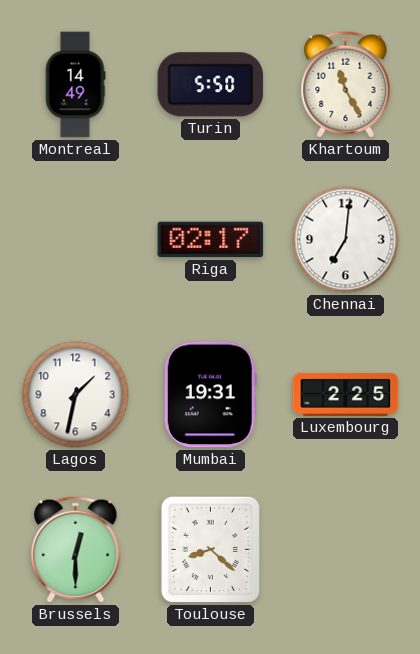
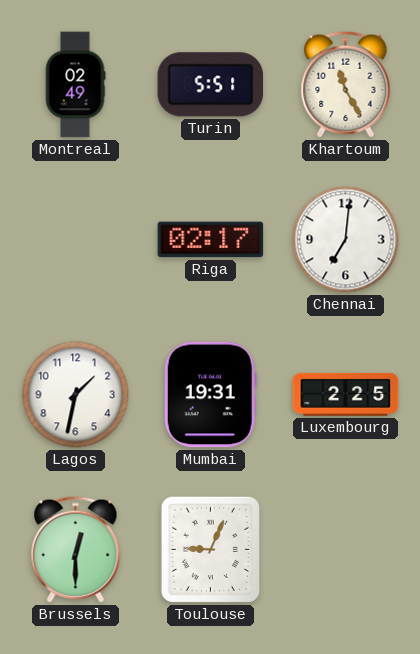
Montreal: 14:49 -> 02:49 (75, 85)
Turin: 5:50 -> 5:51 (211, 85)
Toulouse: 8:22 -> 9:04 (210, 549)
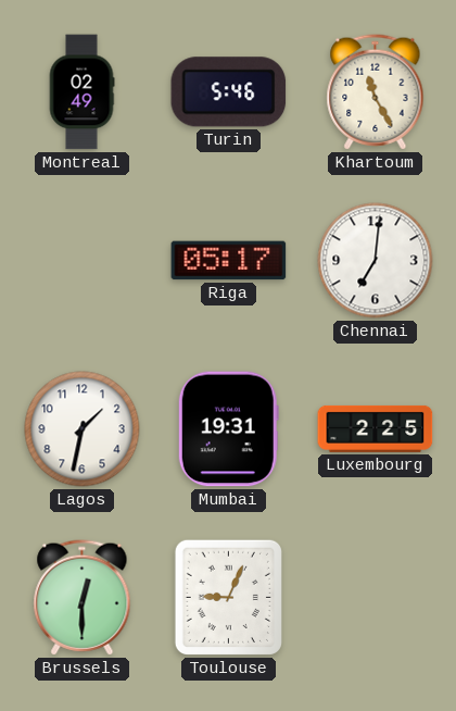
Turin: 5:51 -> 5:46 (229, 92)
Riga: 02:17 -> 05:17 (229, 261)
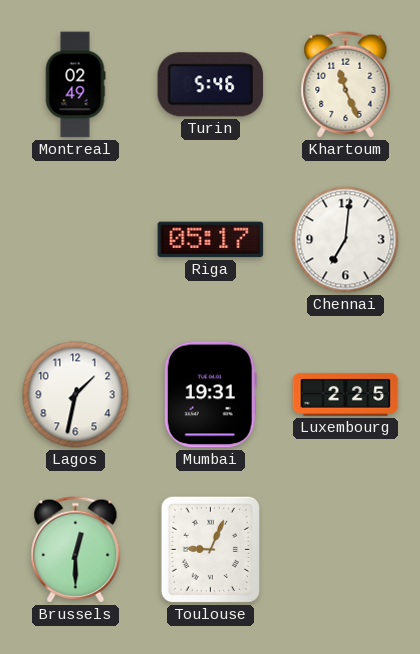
Khartoum: 11:25 -> 11:26 (346, 85)
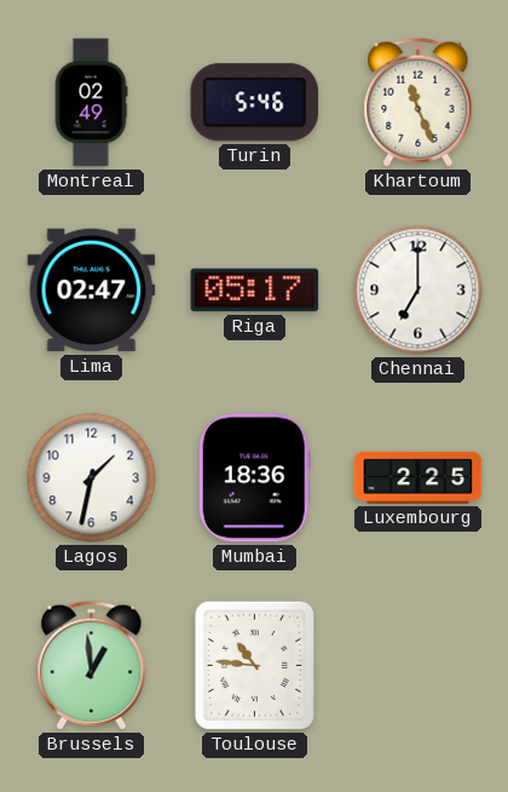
Lima: none -> 02:47 (92, 291)
Chennai: 7:01 -> 7:00 (418, 291)
Mumbai: 19:31 -> 18:36 (254, 478)
Brussels: 12:30 -> 12:59 (92, 666)
Toulouse: 9:04 -> 10:46 (254, 665)
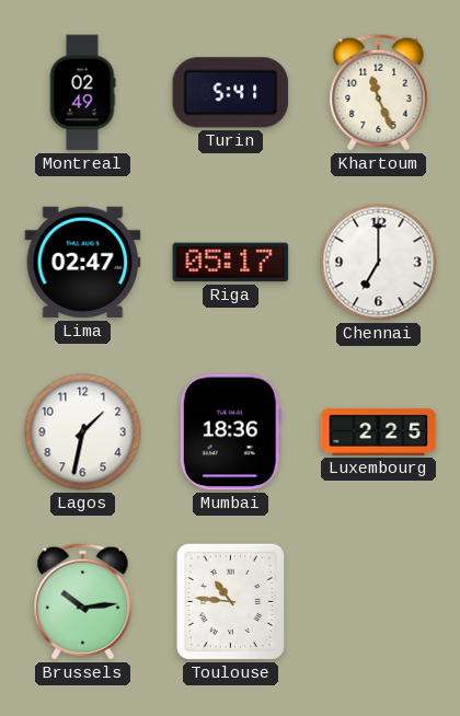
Turin: 5:46 -> 5:41 (231, 93)
Brussels: 12:59 -> 10:14 (83, 602)
